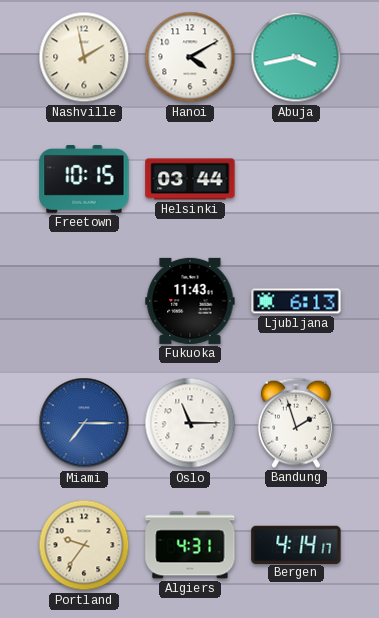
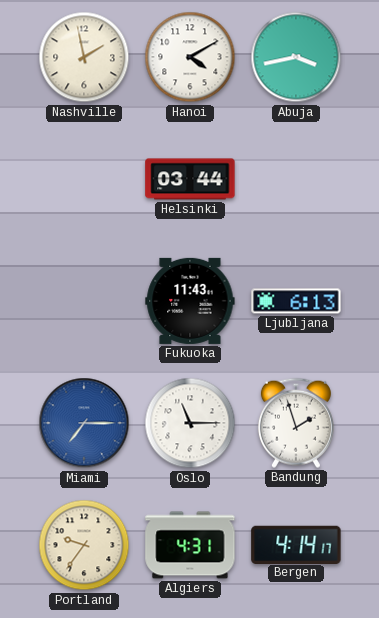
Freetown: 10:15 -> none (84, 180)
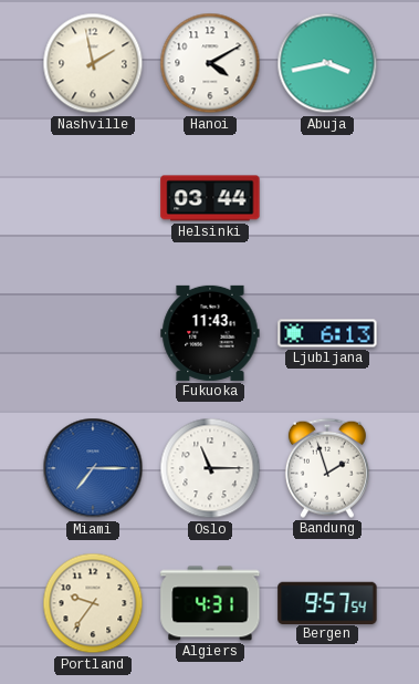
Bergen: 4:14 -> 9:57 (327, 602)
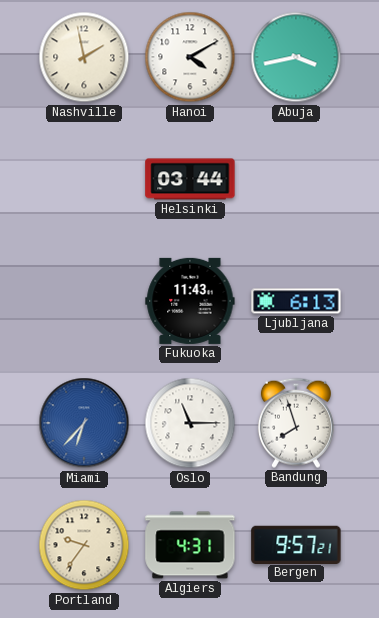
Miami: 7:15 -> 6:37 (84, 423)
Bandung: 1:57 -> 7:57 (296, 423)
Bergen: 9:57:54 -> 9:57:21 (296, 544)
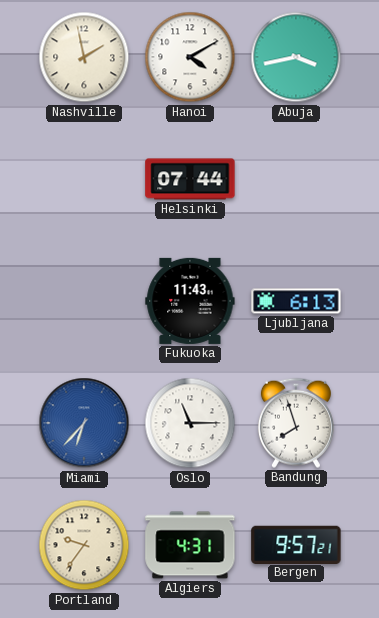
Helsinki: 03:44 -> 07:44 (190, 179)
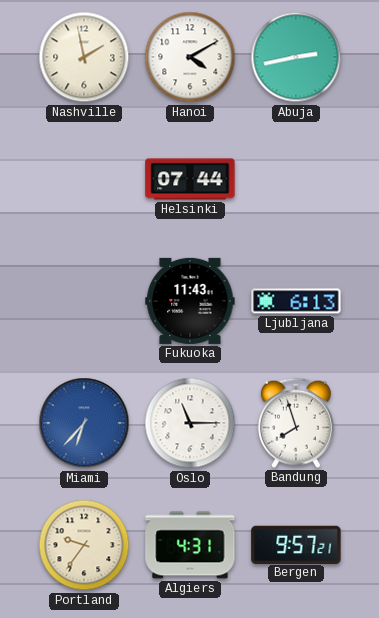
Abuja: 3:43 -> 2:43 (296, 57)
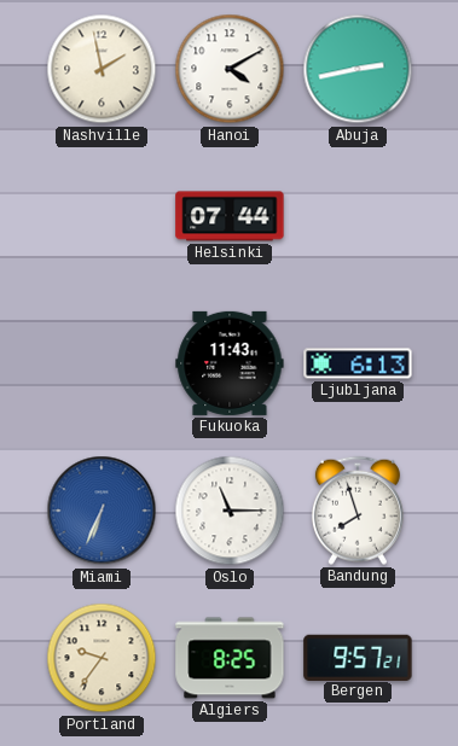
Miami: 6:37 -> 6:34 (102, 511)
Algiers: 4:31 -> 8:25 (230, 658)
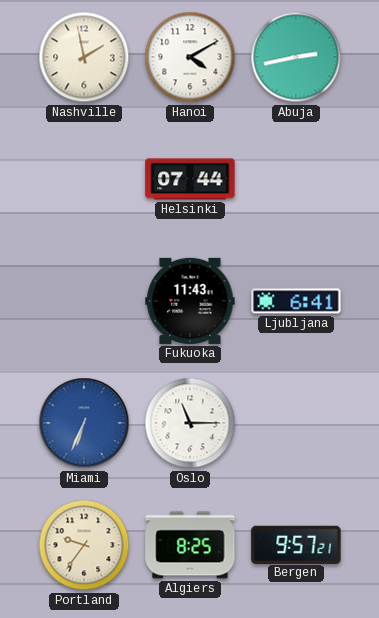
Ljubljana: 6:13 -> 6:41 (296, 301)
Bandung: 7:57 -> none (358, 511)
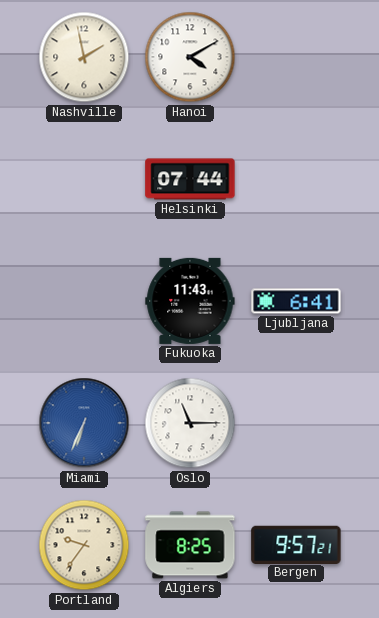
Abuja: 2:43 -> none (296, 57)
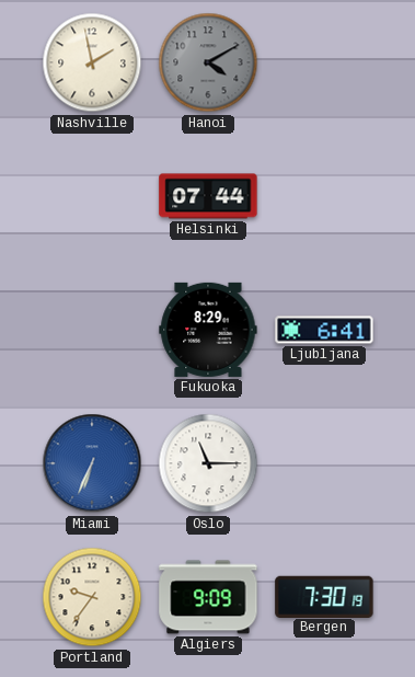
Hanoi dial: white -> grey (208, 62)
Fukuoka: 11:43 -> 8:29 (208, 330)
Algiers: 8:25 -> 9:09 (208, 597)
Bergen: 9:57 -> 7:30 (324, 596)
